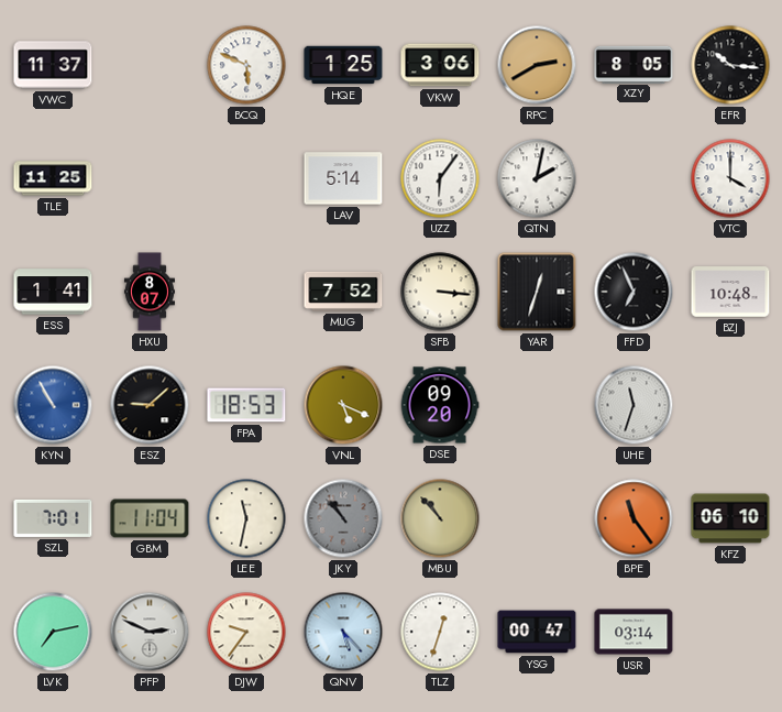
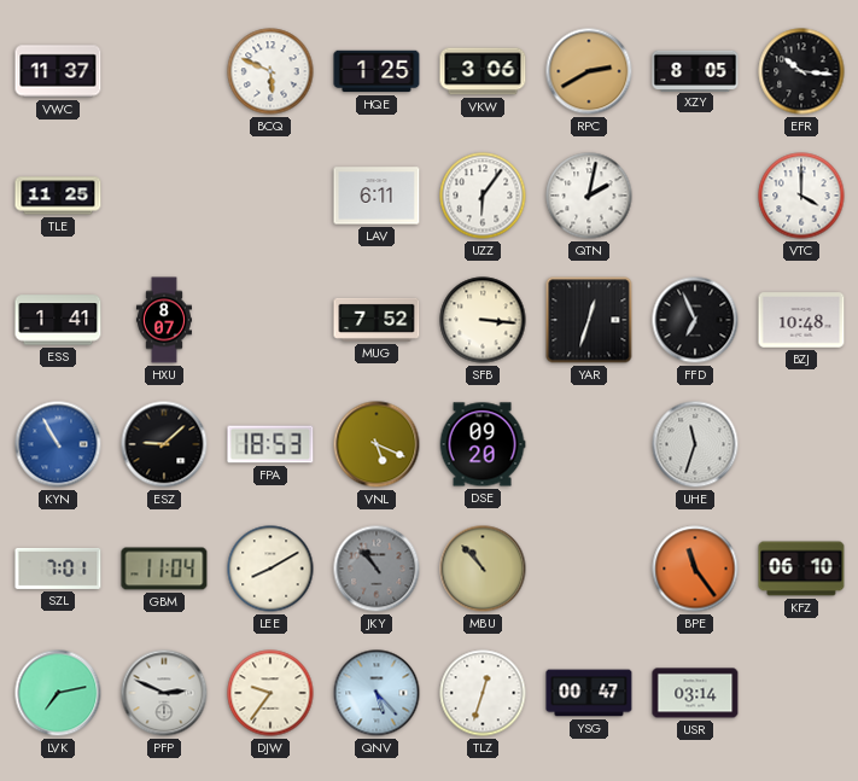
LAV: 5:14 -> 6:11 (377, 196)
LEE: 11:32 -> 8:10 (270, 569)
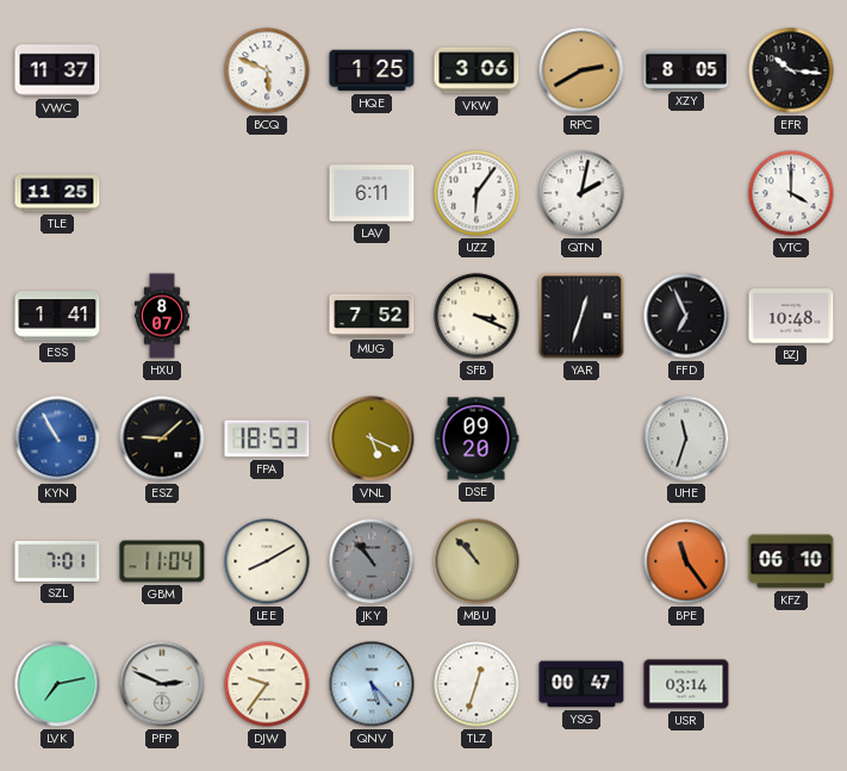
SFB: 3:16 -> 3:19 (477, 316)
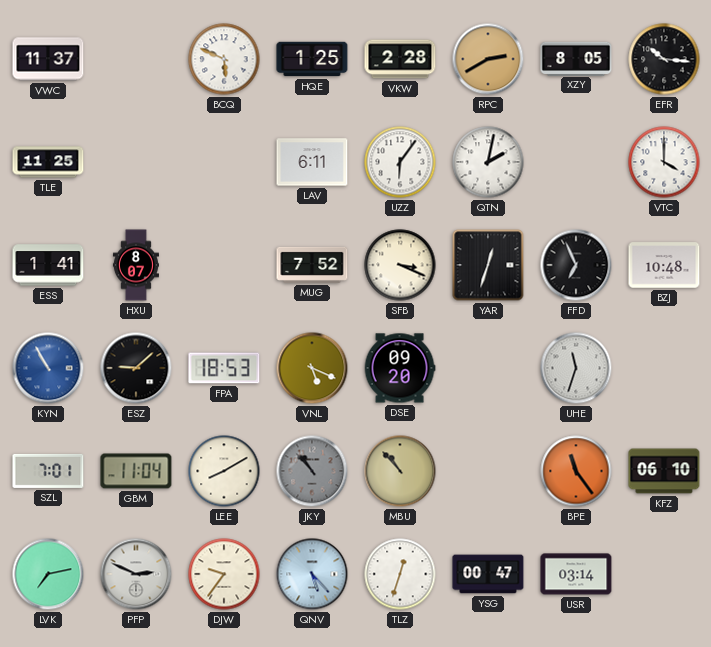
VKW: 3:06 -> 2:28 (400, 59)
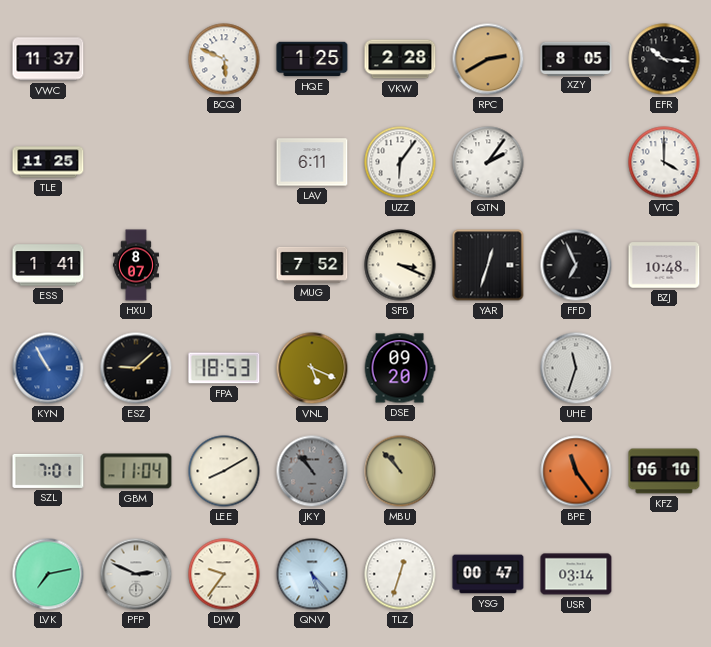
QTN: 2:02 -> 2:06 (488, 162)
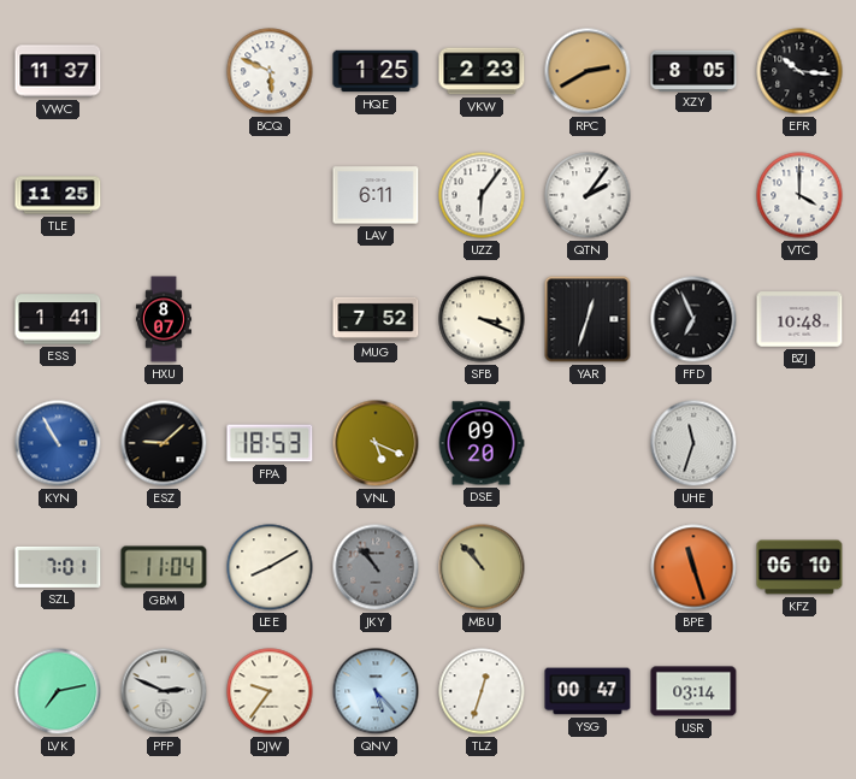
VKW: 2:28 -> 2:23 (482, 71)
BPE: 11:24 -> 11:27 (693, 567)
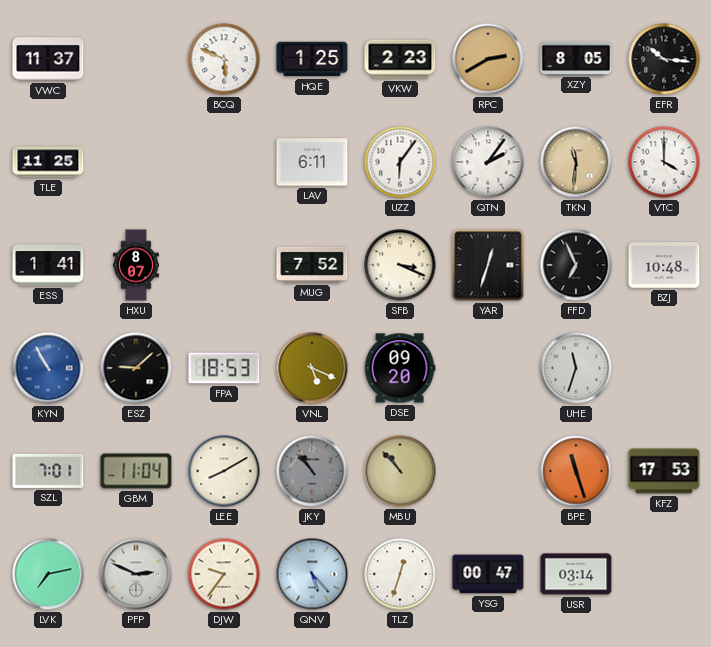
TKN: none -> 11:31 (576, 162)
KFZ: 06:10 -> 17:53 (664, 471)
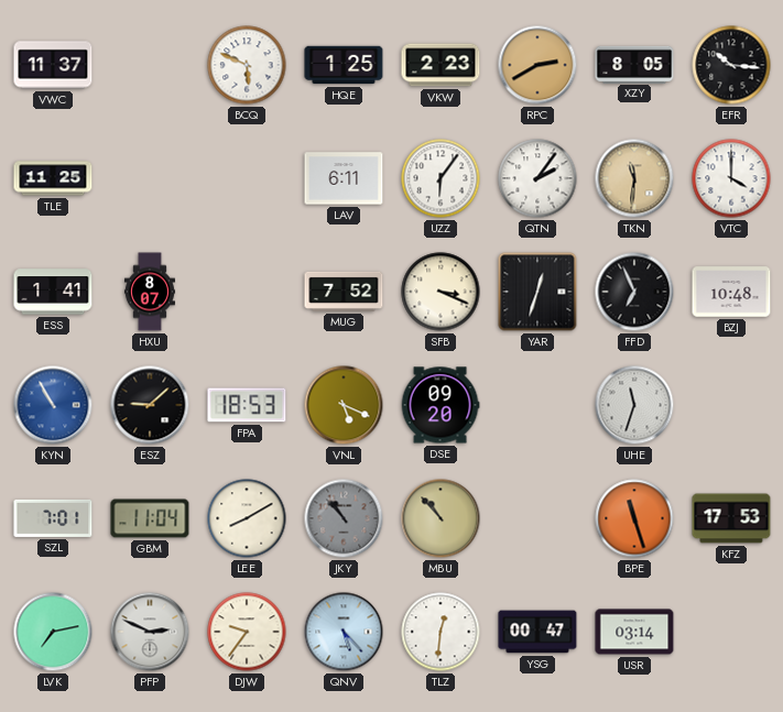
TLZ: 12:33 -> 12:31 (441, 632)
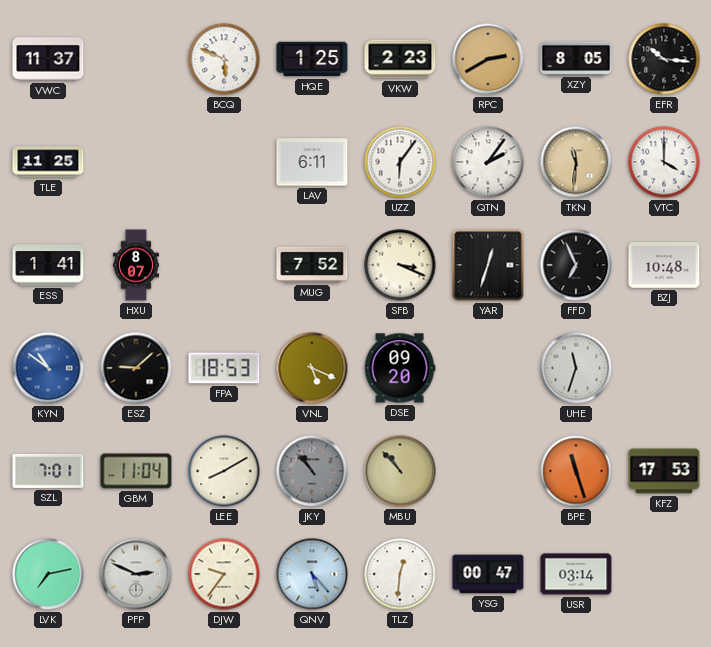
KYN: 10:55 -> 10:51 (48, 368)
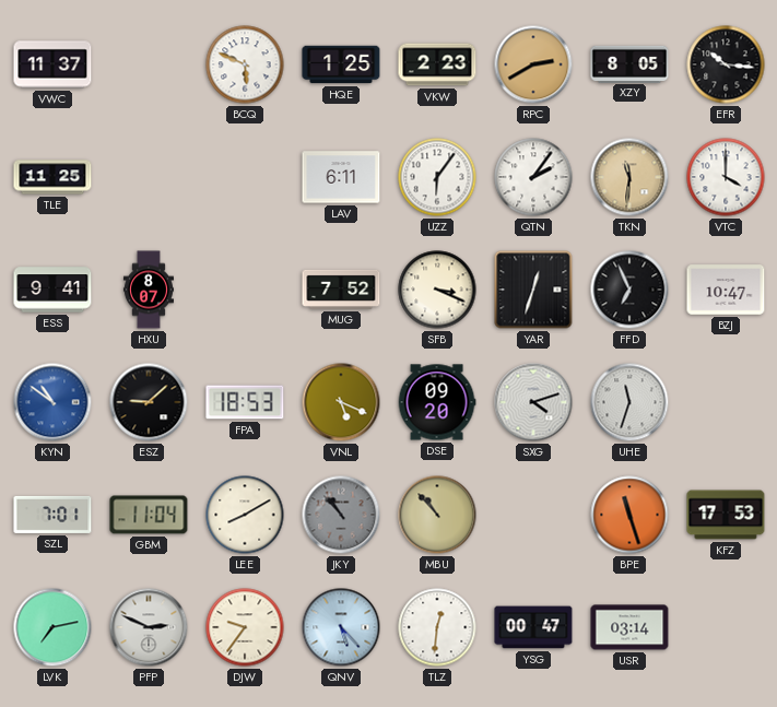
ESS: 1:41 -> 9:41 (52, 290)
BZJ: 10:48 -> 10:47 (726, 290)
SXG: none -> 4:12 (533, 402)
